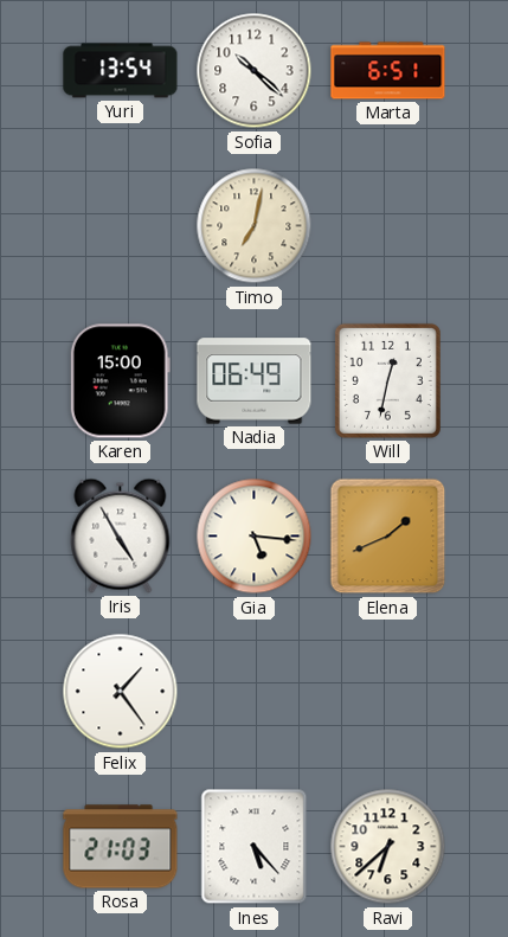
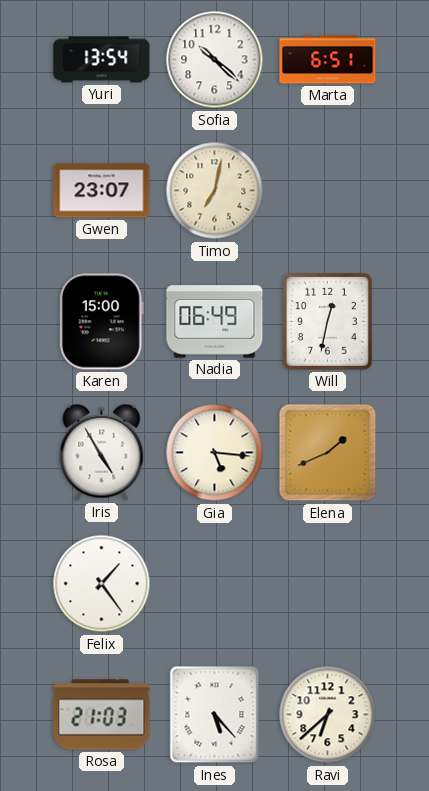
Gwen: none -> 23:07 (102, 191)
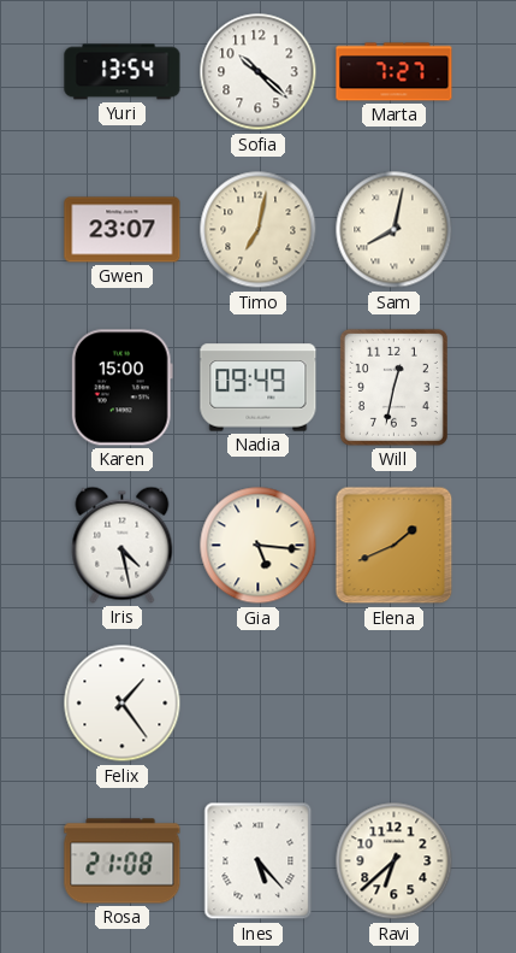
Marta: 6:51 -> 7:27 (395, 72)
Sam: none -> 8:02 (395, 230)
Nadia: 06:49 -> 09:49 (259, 388)
Iris: 4:55 -> 4:28 (123, 545)
Rosa: 21:03 -> 21:08 (123, 861)
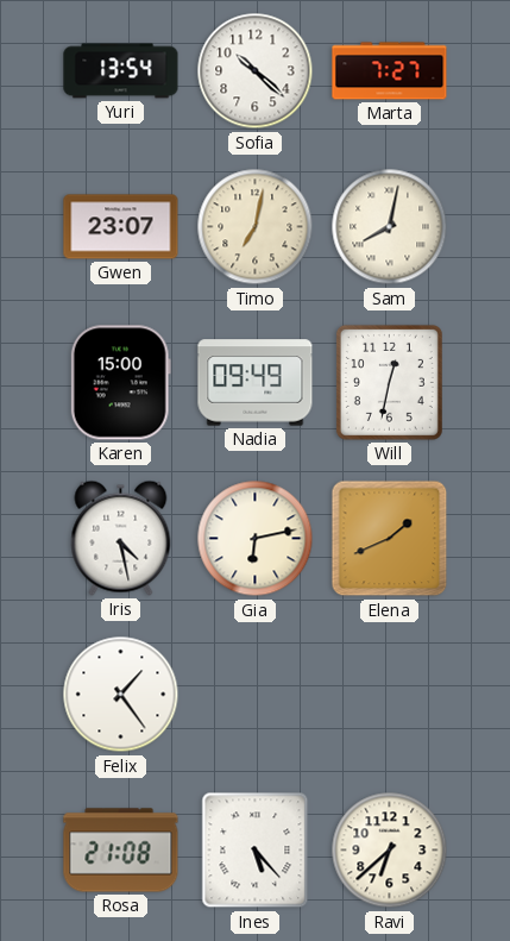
Gia: 5:16 -> 6:13 (256, 539)
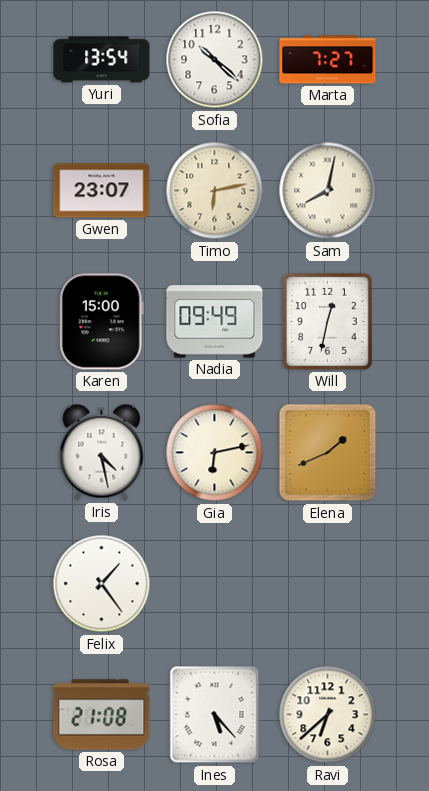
Timo: 7:02 -> 6:13 (215, 191)
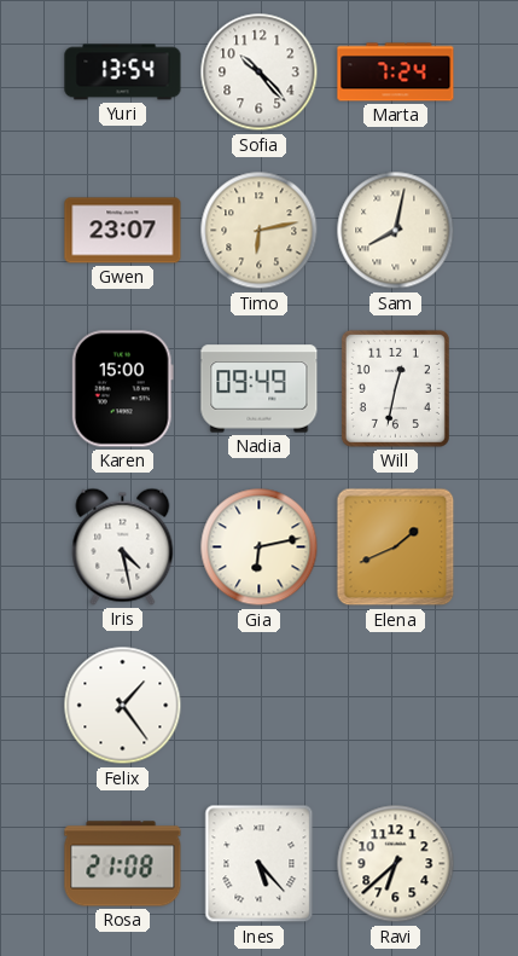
Sofia: 10:22 -> 10:23 (260, 73)
Marta: 7:27 -> 7:24 (396, 73)
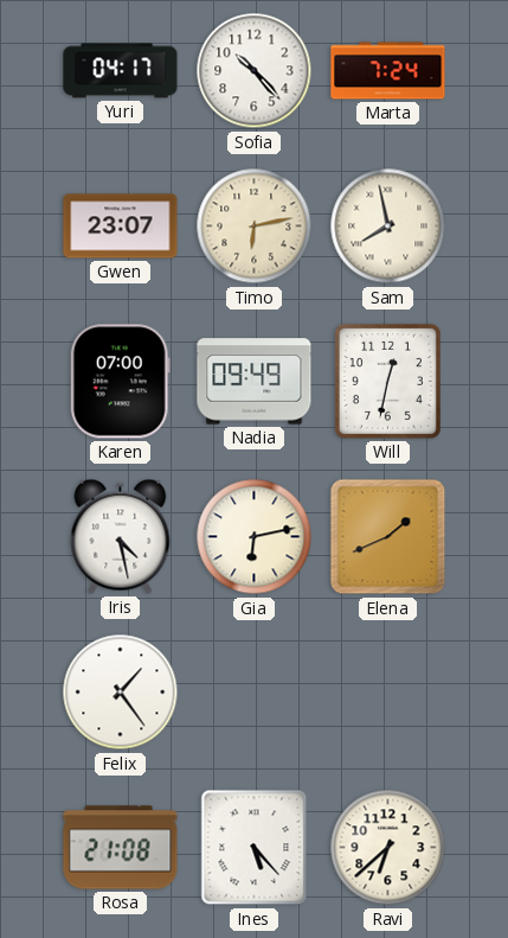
Yuri: 13:54 -> 04:17 (121, 71)
Sam: 8:02 -> 7:58 (388, 226)
Karen: 15:00 -> 07:00 (120, 382)
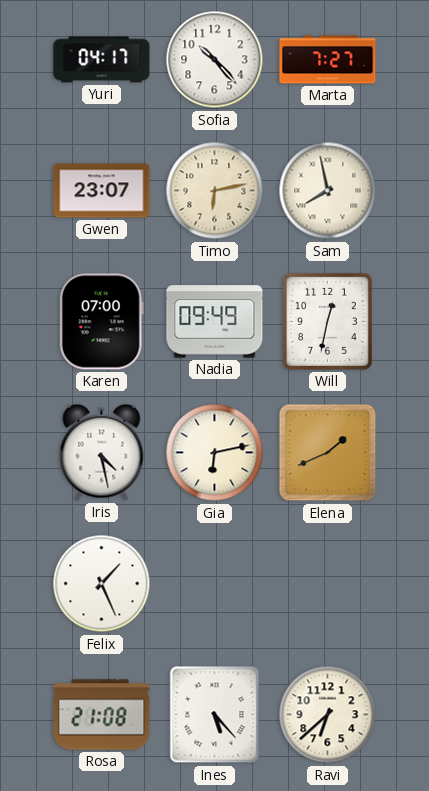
Marta: 7:24 -> 7:27 (328, 60)
Felix: 1:24 -> 1:26 (102, 584)
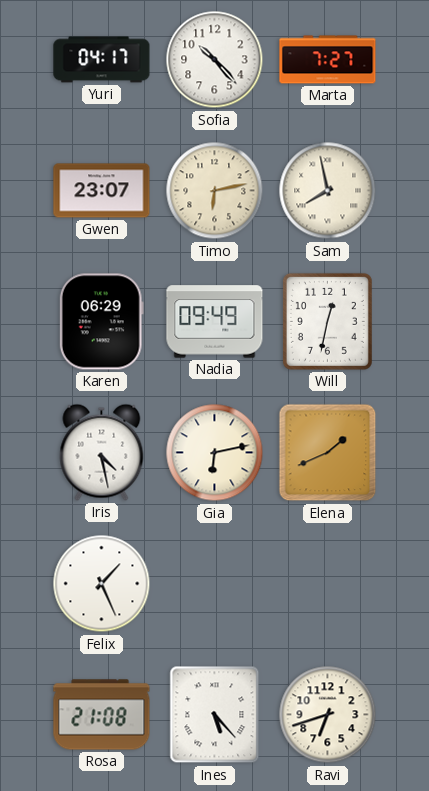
Karen: 07:00 -> 06:29 (101, 322)
Ravi: 6:38 -> 6:42 (328, 715)
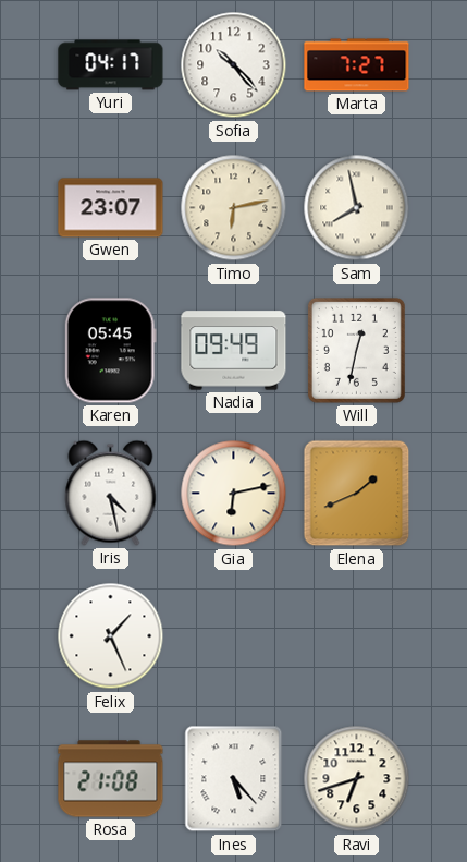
Karen: 06:29 -> 05:45 (110, 351)
